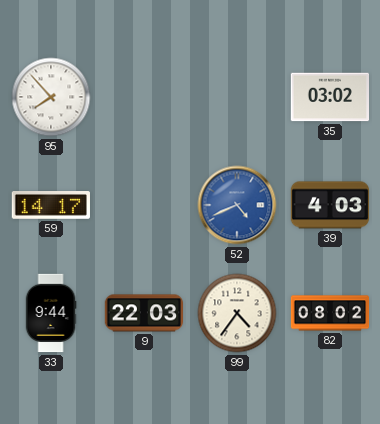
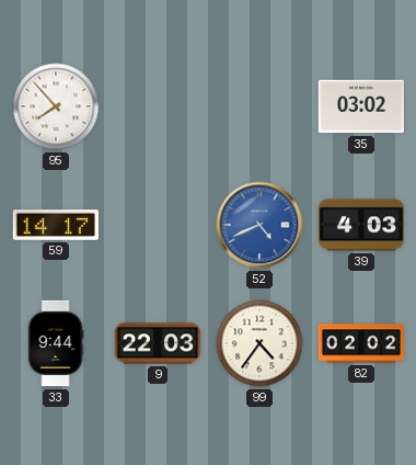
82: 08:02 -> 02:02 (361, 343)
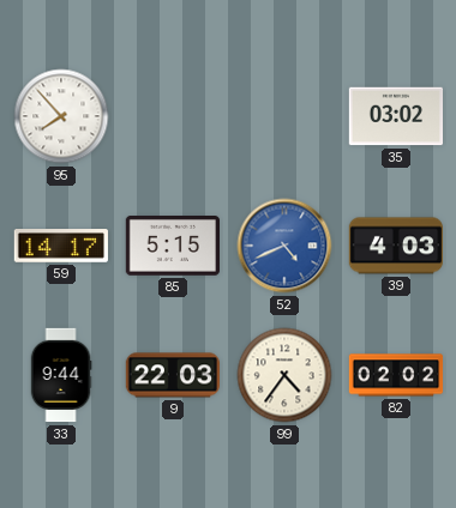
85: none -> 5:15 (172, 247)
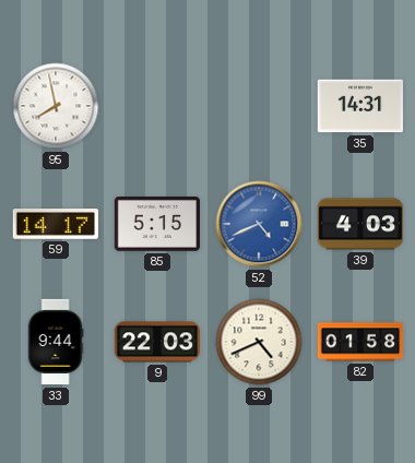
95: 7:53 -> 7:58 (56, 106)
35: 03:02 -> 14:31 (359, 106)
99: 4:36 -> 4:41 (259, 342)
82: 02:02 -> 01:58 (360, 342)
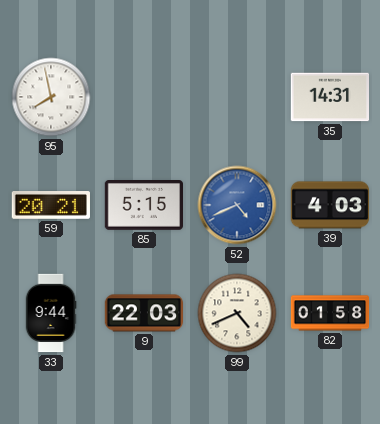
59: 14:17 -> 20:21 (50, 206)
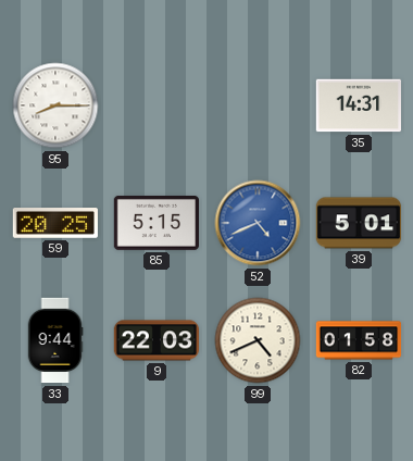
95: 7:58 -> 8:15 (55, 105)
59: 20:21 -> 20:25 (54, 224)
39: 4:03 -> 5:01 (358, 223)
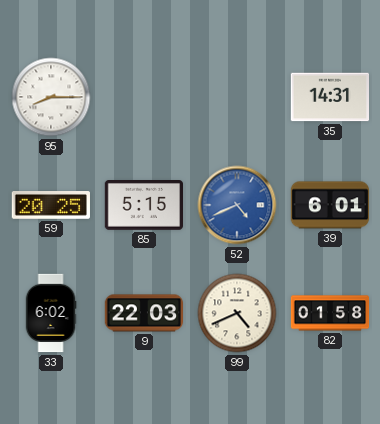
39: 5:01 -> 6:01 (329, 205)
33: 9:44 -> 6:02 (51, 313)
